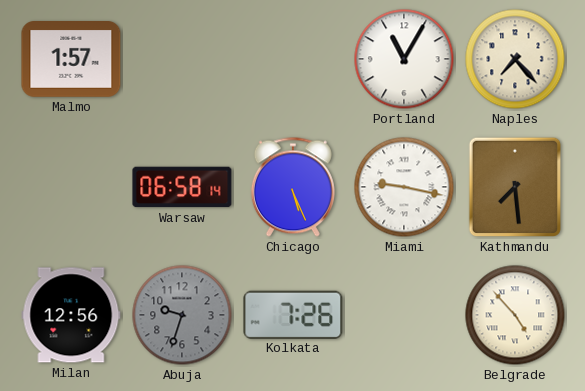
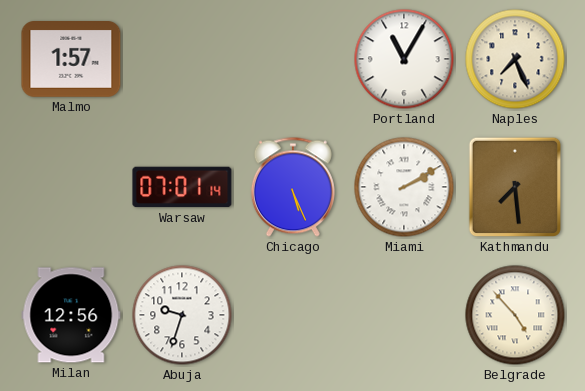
Naples: 7:23 -> 7:26 (515, 59)
Warsaw: 06:58 -> 07:01 (182, 187)
Miami: 9:17 -> 2:10 (404, 187)
Abuja dial: grey -> white (182, 315)
Kolkata: 7:26 -> none (293, 314)
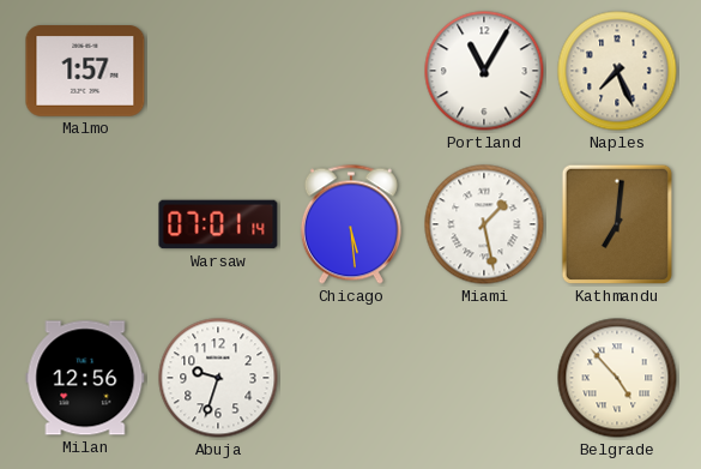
Chicago: 5:26 -> 5:29 (351, 224)
Miami: 2:10 -> 1:28 (484, 224)
Kathmandu: 7:29 -> 7:01 (616, 224)
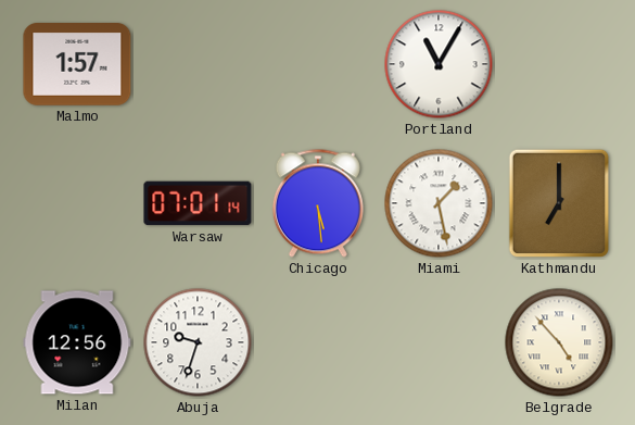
Naples: 7:26 -> none (617, 71)
Kathmandu: 7:01 -> 7:00 (558, 203)
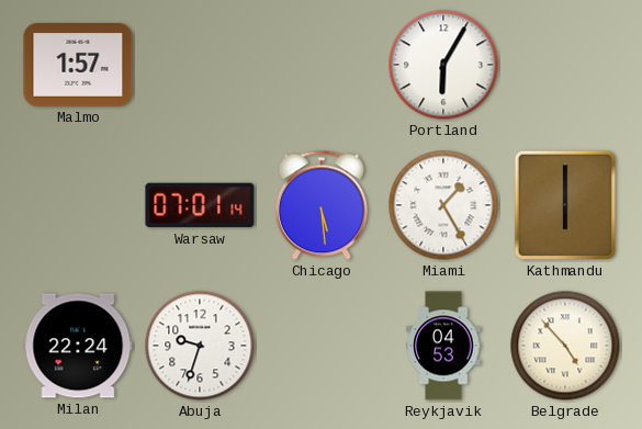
Portland: 11:05 -> 6:05 (443, 65)
Miami: 1:28 -> 1:25 (443, 205)
Kathmandu: 7:00 -> 6:00 (564, 205)
Milan: 12:56 -> 22:24 (78, 346)
Reykjavik: none -> 04:53 (443, 346)
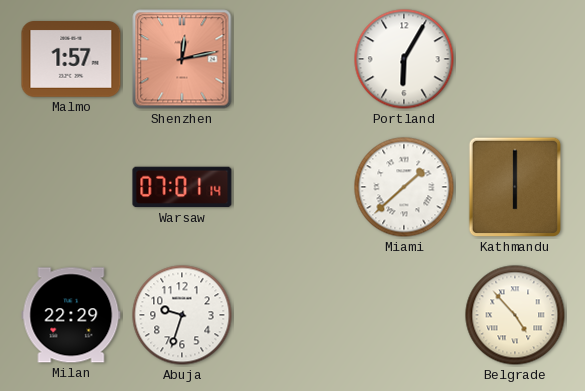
Shenzhen: none -> 12:13 (182, 59)
Chicago: 5:29 -> none (322, 205)
Miami: 1:25 -> 1:38 (404, 187)
Milan: 22:24 -> 22:29 (71, 315)
Reykjavik: 04:53 -> none (443, 346)
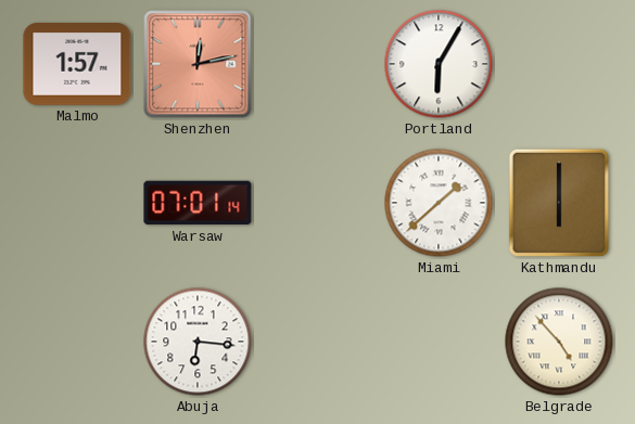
Milan: 22:29 -> none (71, 315)
Abuja: 9:33 -> 6:16 (198, 342)
